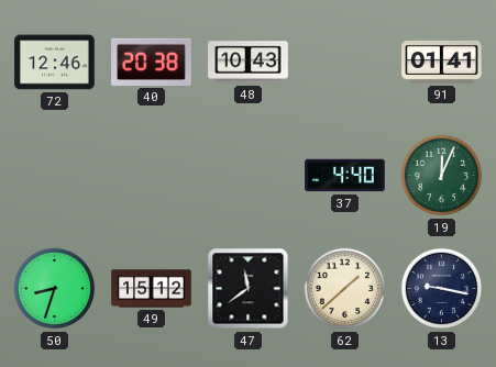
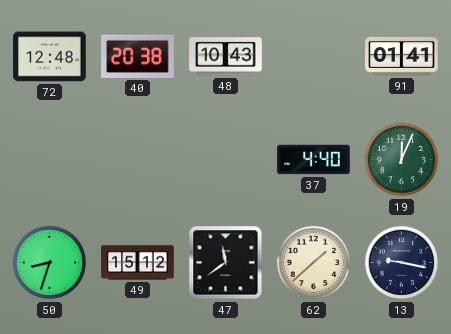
72: 12:46 -> 12:48 (50, 57)
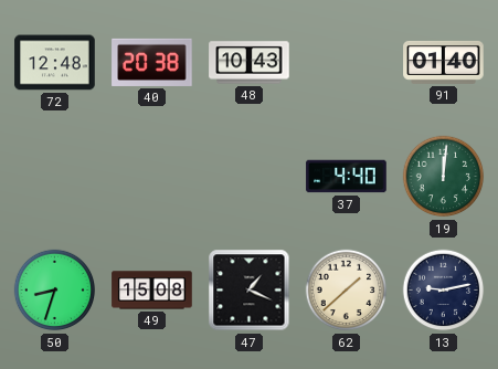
91: 01:41 -> 01:40 (444, 62)
19: 12:04 -> 12:01 (444, 177)
49: 15:12 -> 15:08 (152, 291)
47: 11:39 -> 1:19 (250, 291)
13: 9:17 -> 9:13 (444, 291)
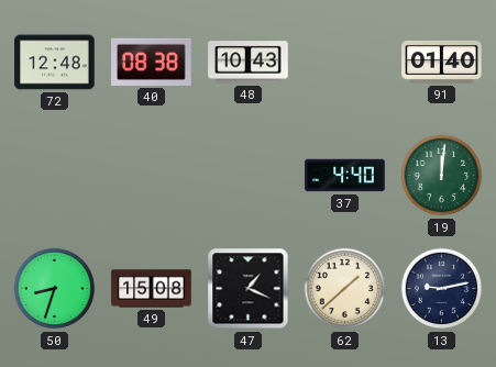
40: 20:38 -> 08:38 (152, 62)
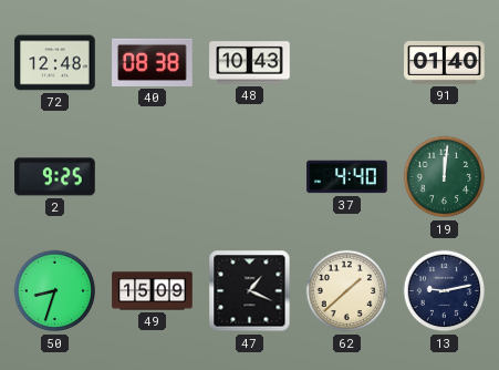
2: none -> 9:25 (55, 177)
49: 15:08 -> 15:09 (153, 291)
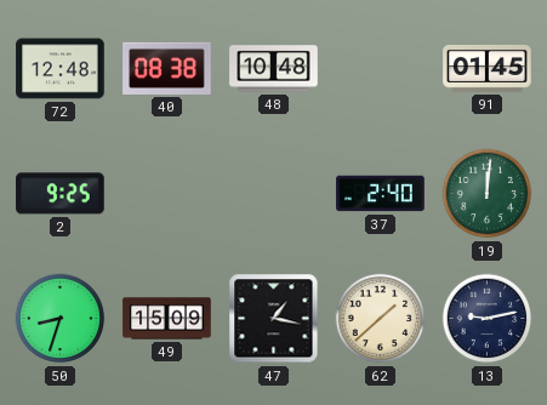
48: 10:43 -> 10:48 (274, 69)
91: 01:40 -> 01:45 (488, 68)
37: 4:40 -> 2:40 (381, 194)
47: 1:19 -> 1:17 (274, 319)
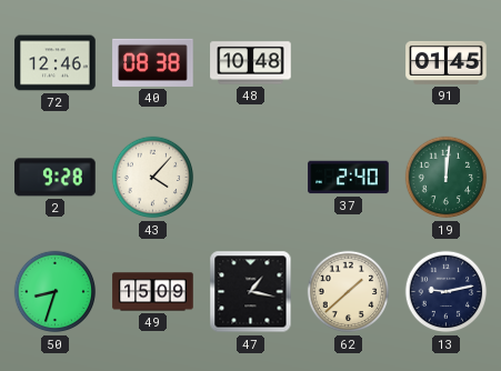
72: 12:48 -> 12:46 (56, 63)
2: 9:25 -> 9:28 (56, 178)
43: none -> 4:07 (153, 178)
